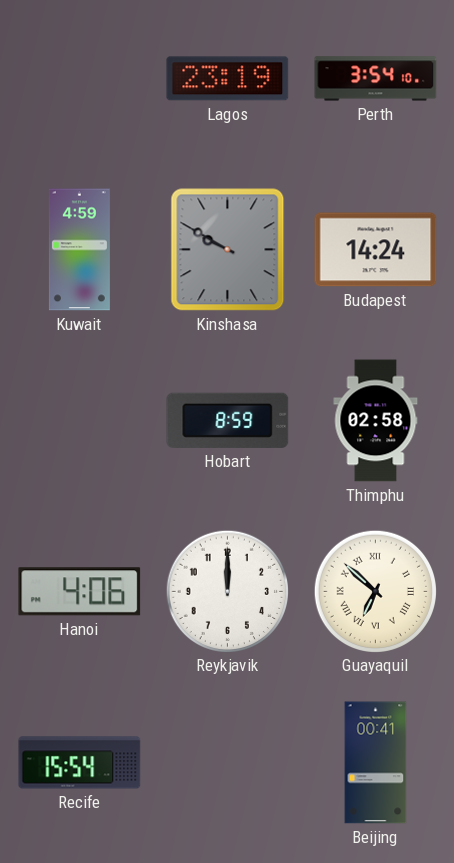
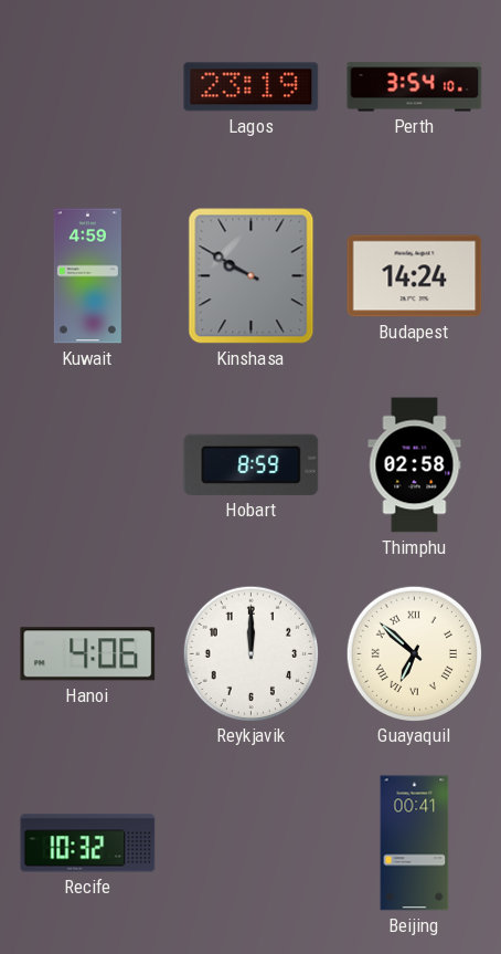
Recife: 15:54 -> 10:32 (88, 843)
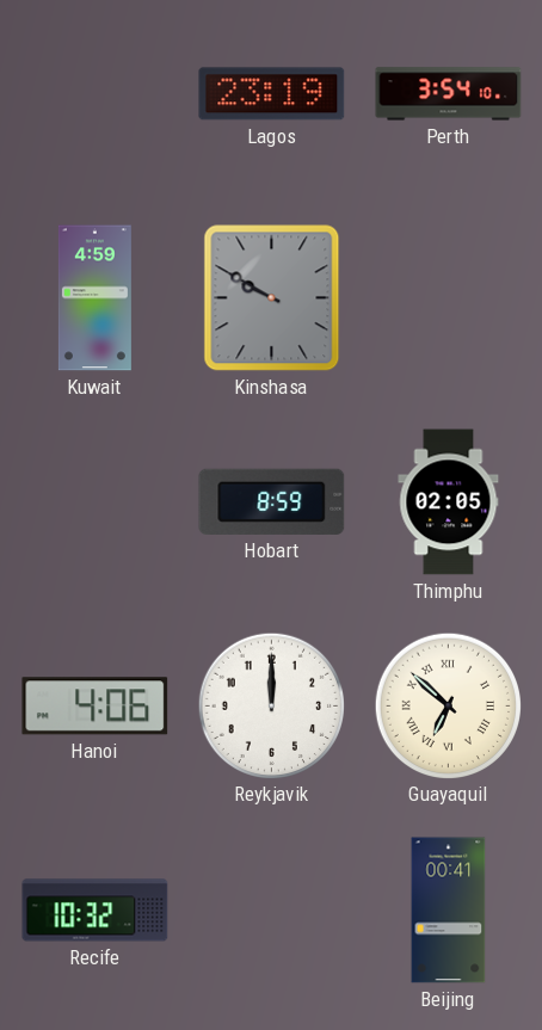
Budapest: 14:24 -> none (415, 276)
Thimphu: 02:58 -> 02:05 (449, 502)
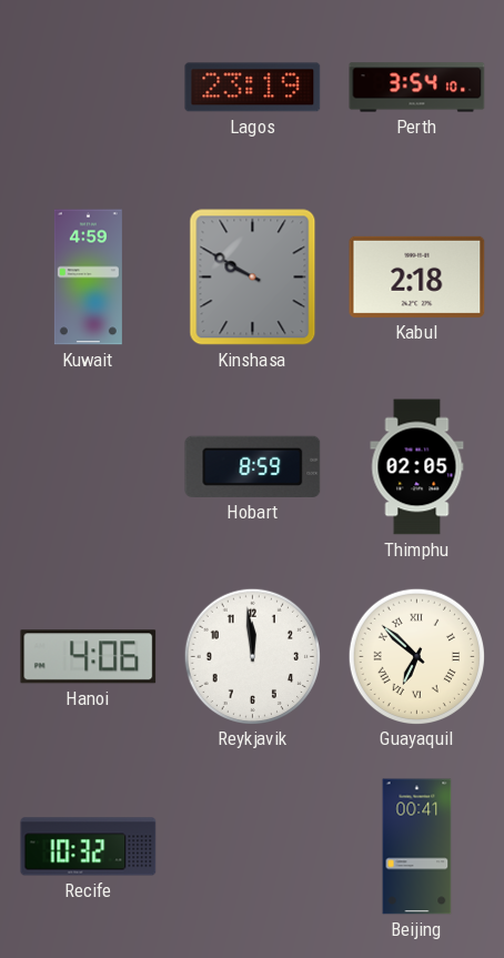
Kabul: none -> 2:18 (417, 276)
Reykjavik: 12:00 -> 11:59 (252, 656)
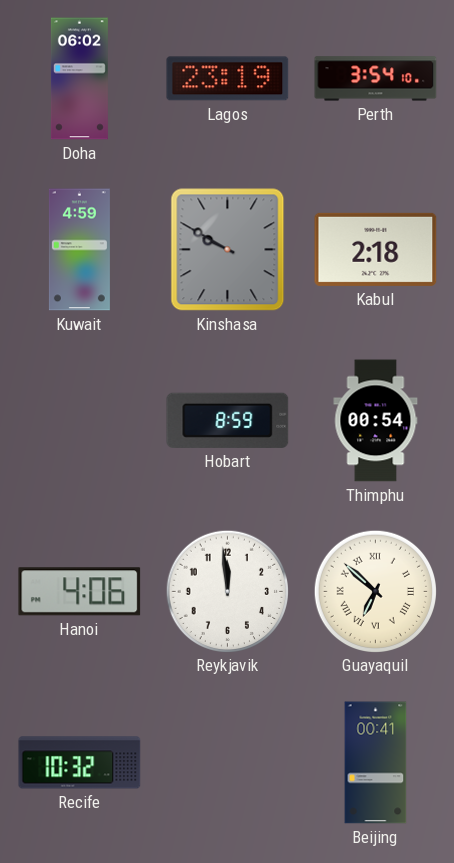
Doha: none -> 06:02 (79, 79)
Thimphu: 02:05 -> 00:54 (376, 421)
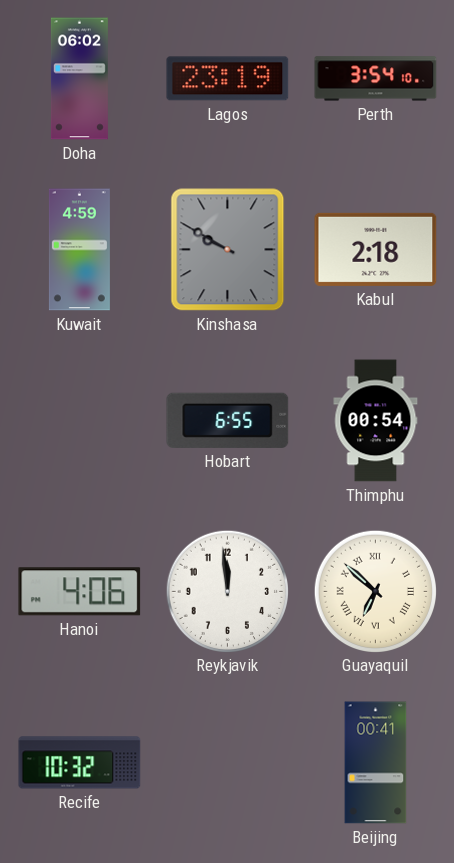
Hobart: 8:59 -> 6:55 (228, 420)
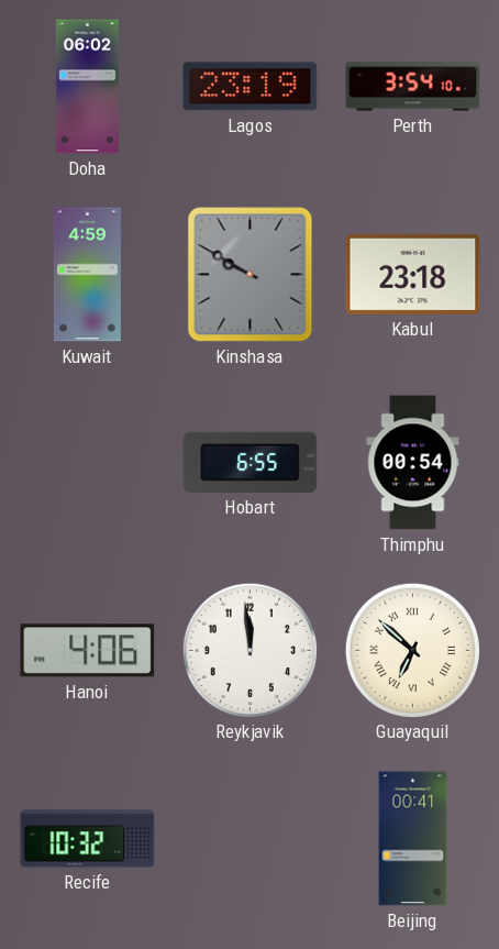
Kabul: 2:18 -> 23:18 (413, 274)
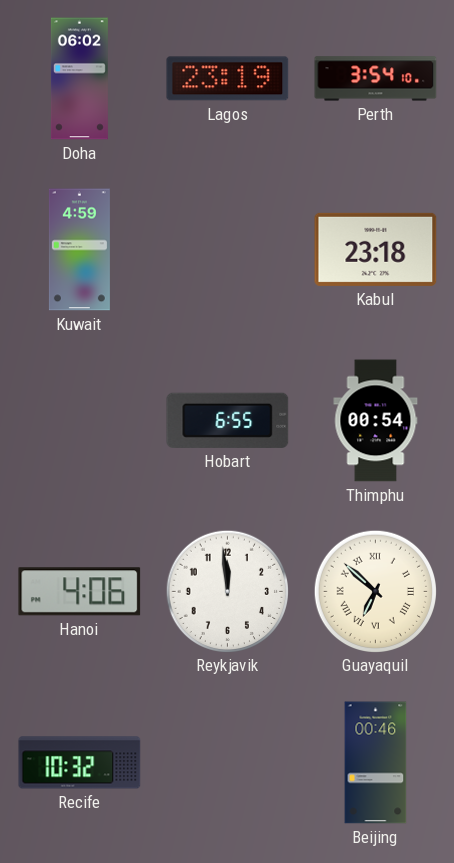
Kinshasa: 9:50 -> none (251, 275)
Beijing: 00:41 -> 00:46 (376, 763)
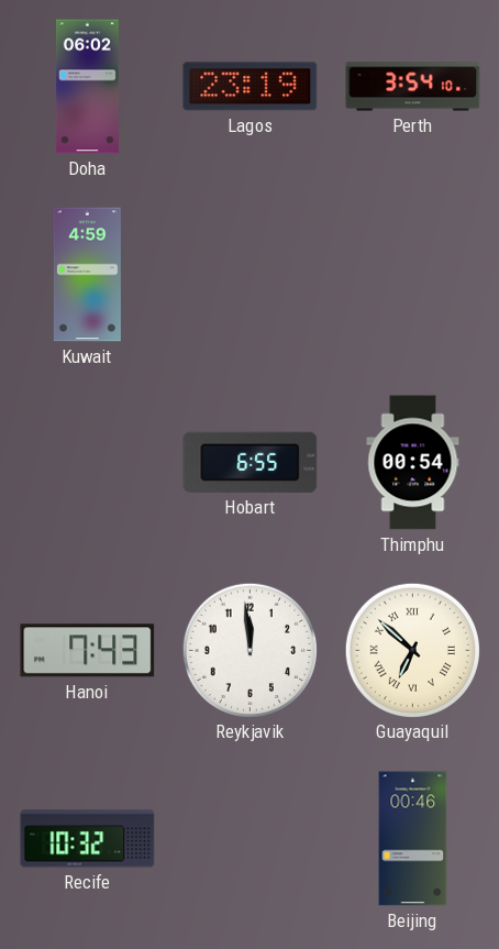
Kabul: 23:18 -> none (376, 249)
Hanoi: 4:06 -> 7:43 (88, 651)
